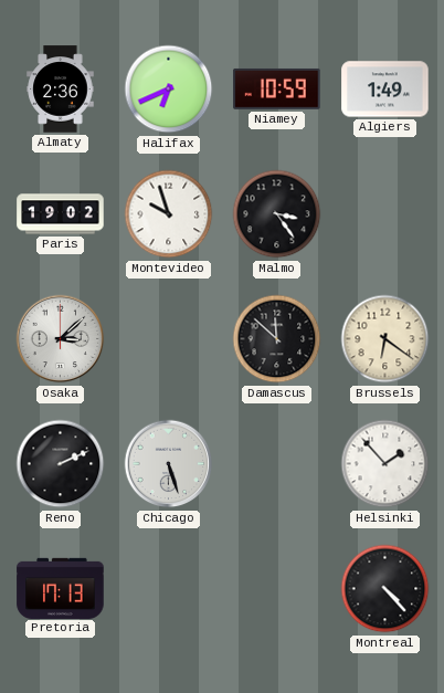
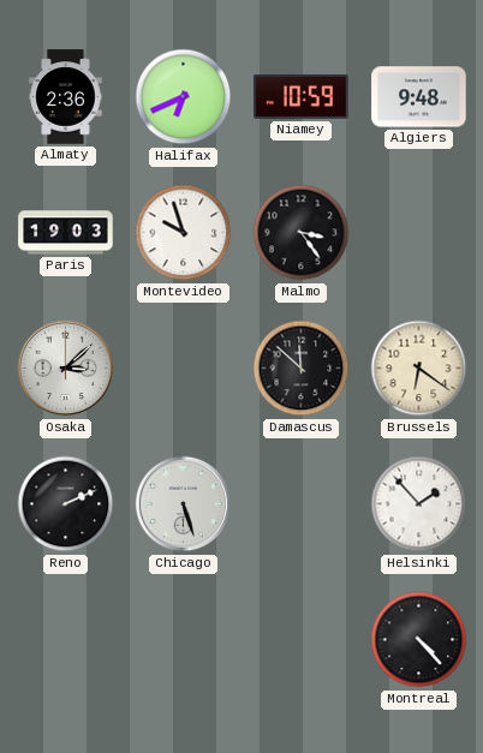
Algiers: 1:49 -> 9:48 (419, 97)
Paris: 19:02 -> 19:03 (66, 233)
Pretoria: 17:13 -> none (61, 588)
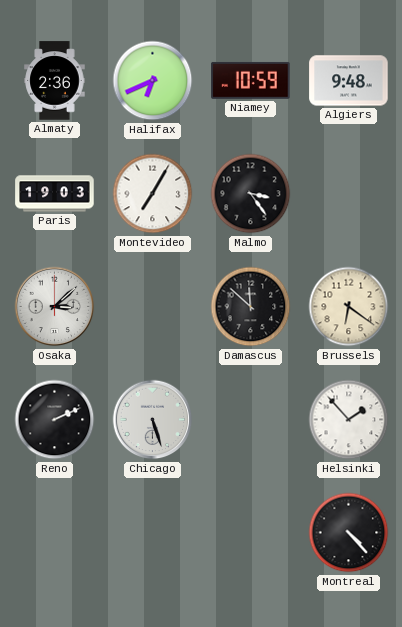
Montevideo: 9:57 -> 7:05 (153, 194)
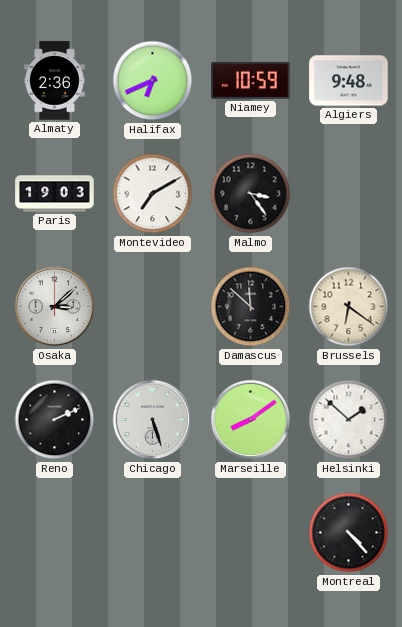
Montevideo: 7:05 -> 7:10 (153, 194)
Marseille: none -> 8:09 (251, 420)
Helsinki: 1:53 -> 1:52 (349, 420)
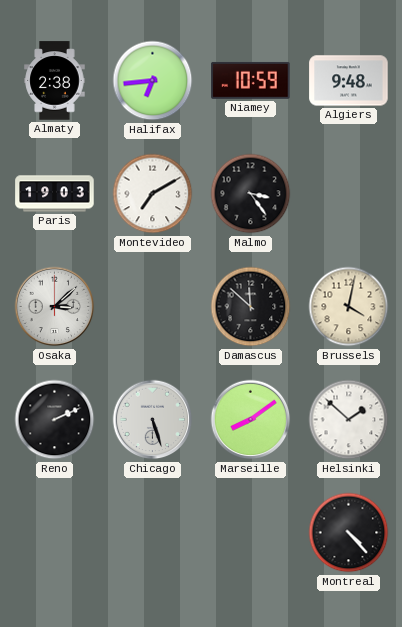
Almaty: 2:36 -> 2:38 (55, 81)
Halifax: 6:41 -> 6:44 (153, 81)
Brussels: 6:21 -> 4:02 (349, 307)
